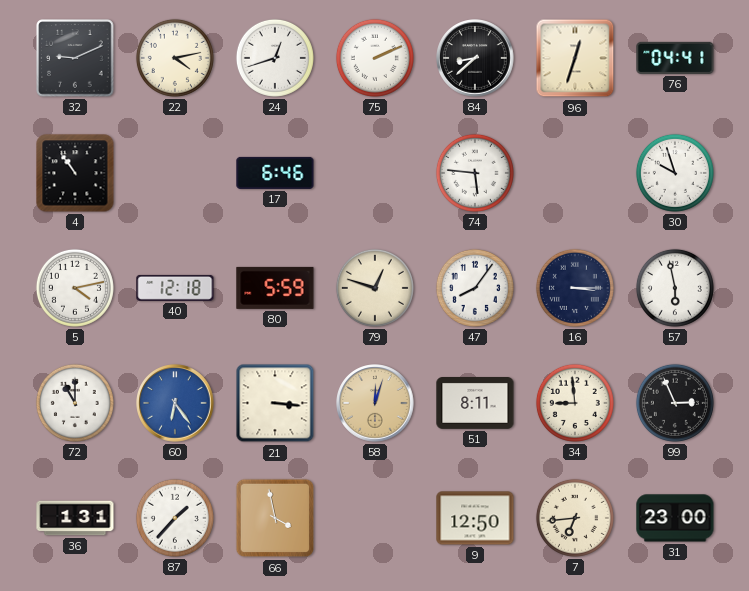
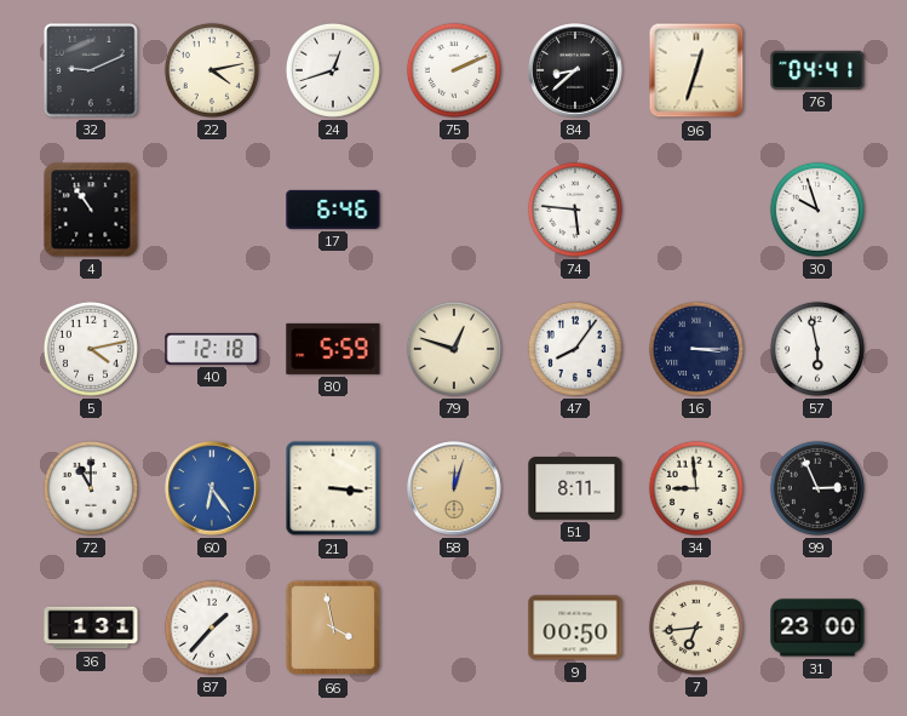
9: 12:50 -> 00:50 (575, 628)
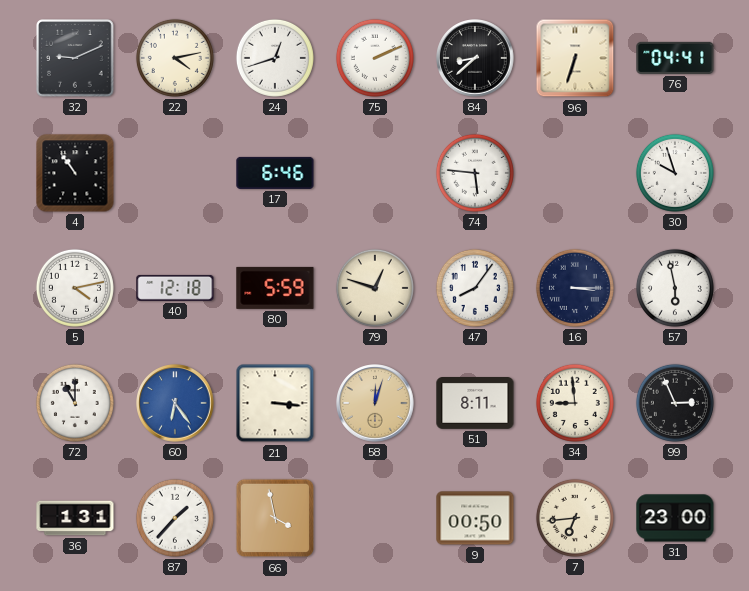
96: 12:33 -> 6:33 (575, 58)
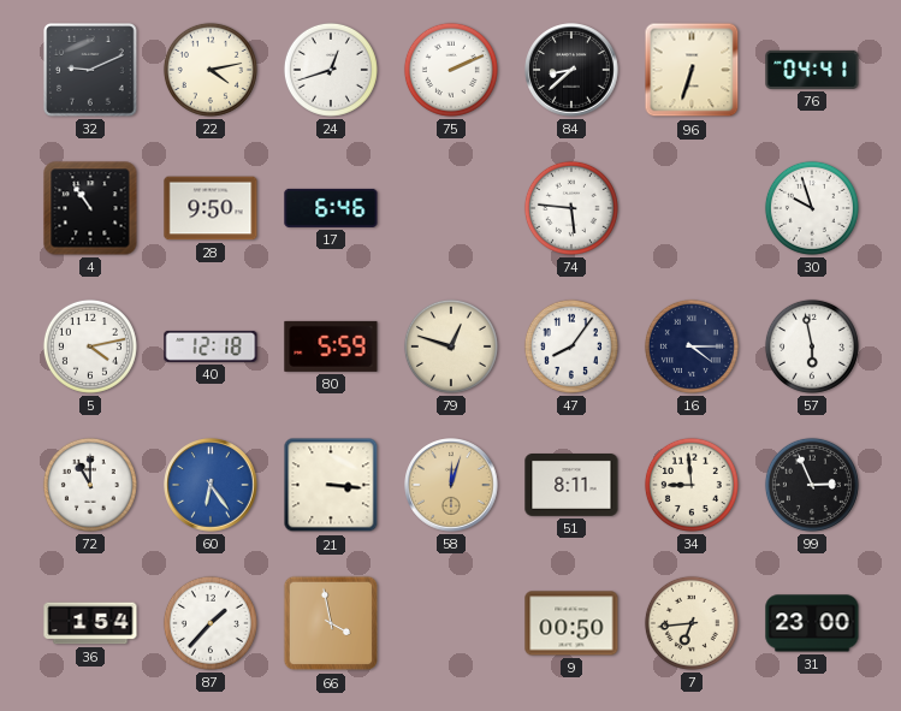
28: none -> 9:50 (211, 208)
16: 3:15 -> 4:15 (692, 346)
36: 1:31 -> 1:54 (90, 623)
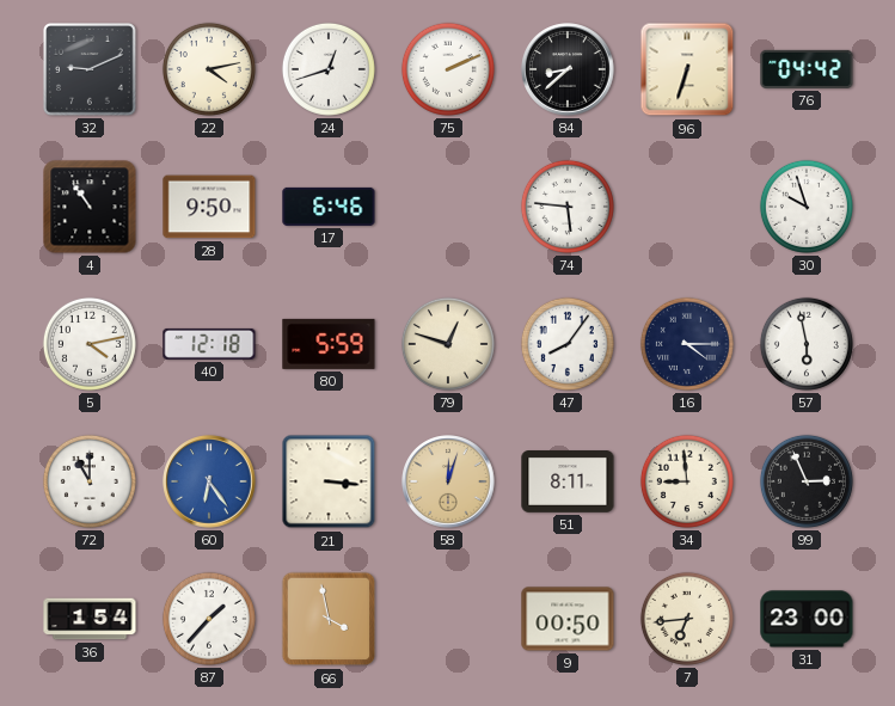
76: 04:41 -> 04:42 (807, 69)
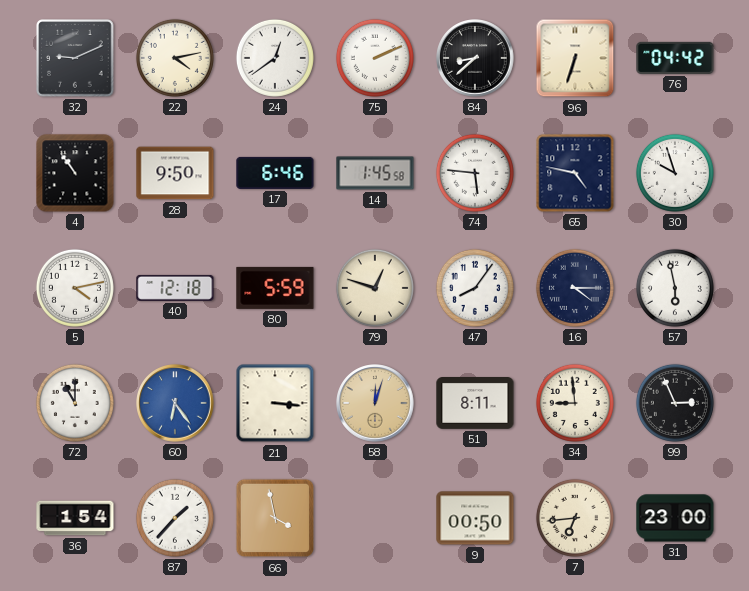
24: 12:42 -> 12:39 (275, 58)
14: none -> 1:45 (375, 173)
65: none -> 4:47 (575, 173)
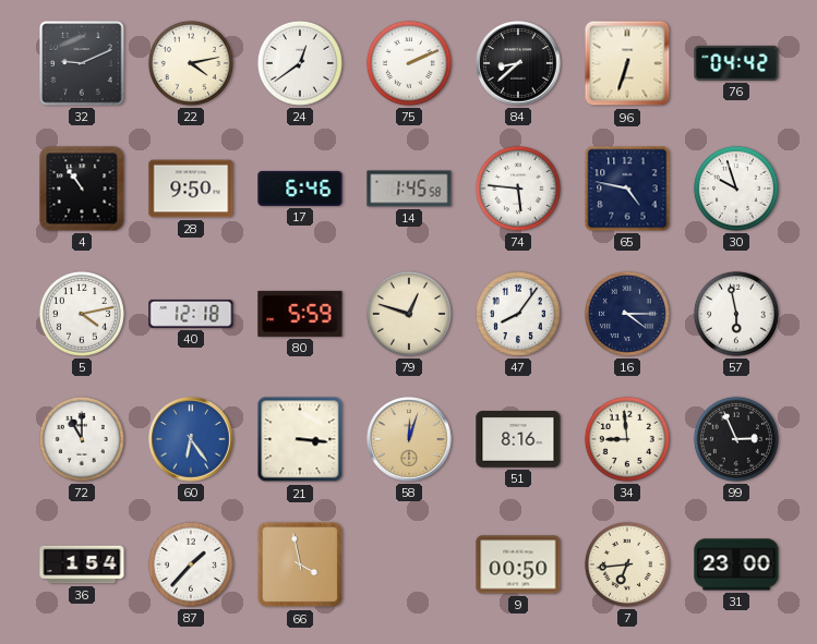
51: 8:11 -> 8:16 (518, 440)
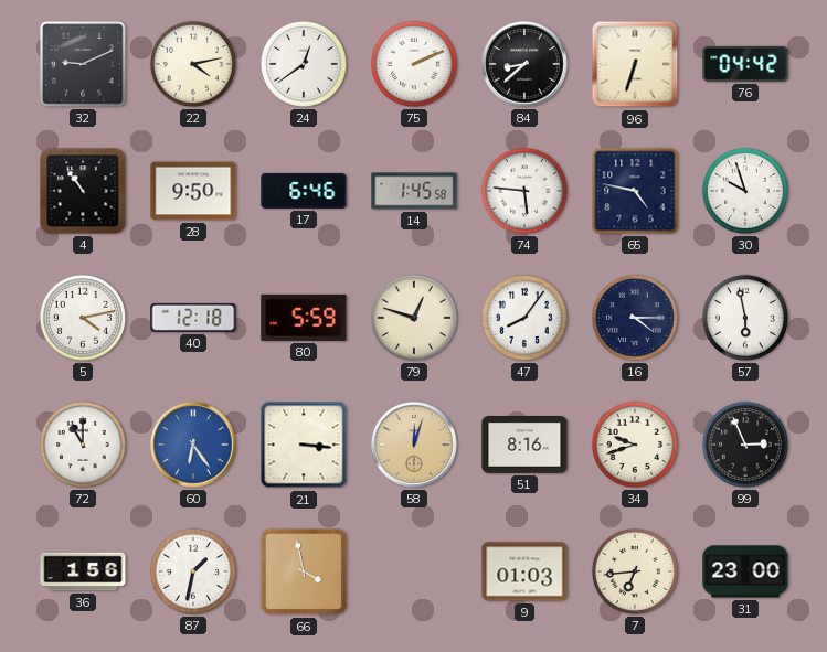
34: 8:59 -> 9:42 (635, 445)
36: 1:54 -> 1:56 (83, 571)
87: 1:37 -> 1:32 (193, 571)
9: 00:50 -> 01:03 (524, 571)
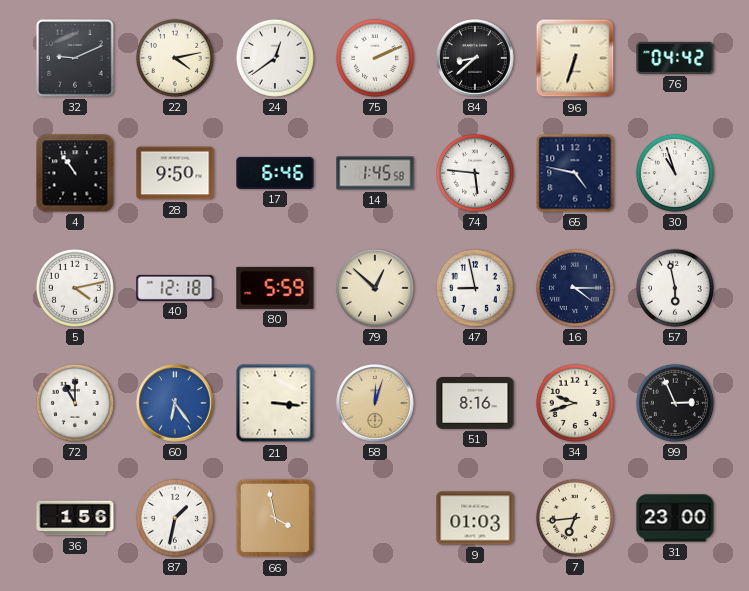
30: 9:57 -> 10:57 (675, 173)
79: 12:48 -> 12:52 (375, 288)
47: 8:06 -> 8:58 (475, 288)
